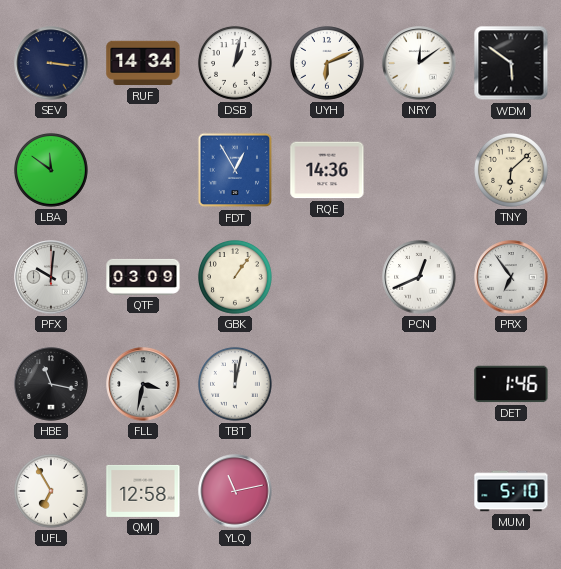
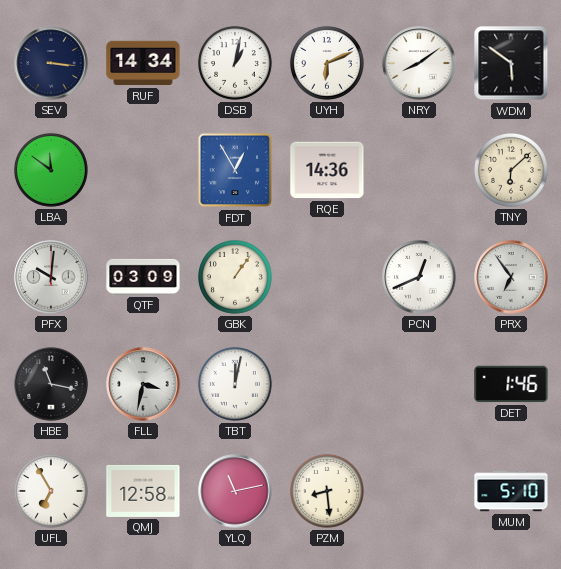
NRY: 12:09 -> 8:09 (419, 63)
PZM: none -> 8:29 (327, 491)
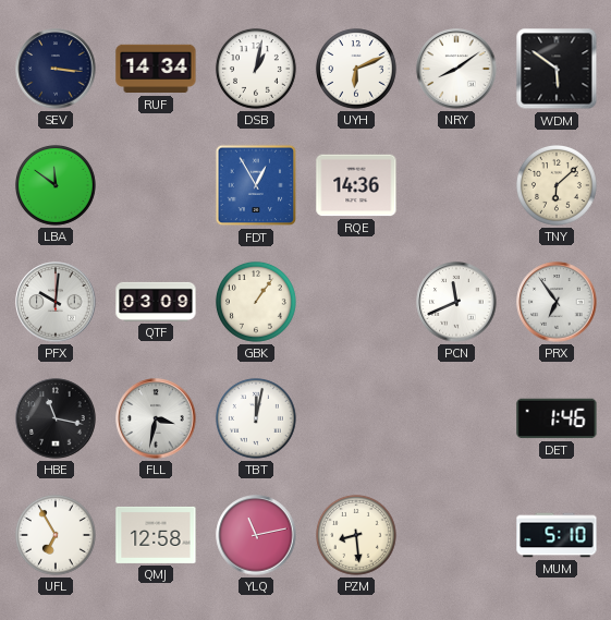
PCN: 12:41 -> 11:41 (456, 302)
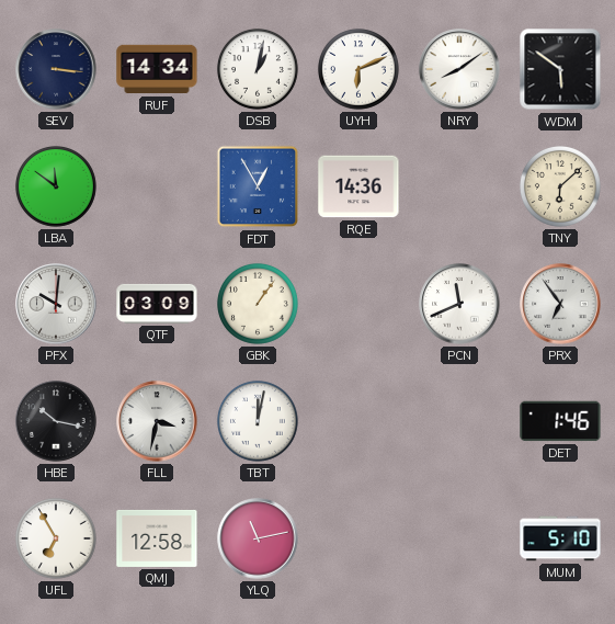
HBE: 11:17 -> 10:17 (56, 421)
PZM: 8:29 -> none (356, 535)
